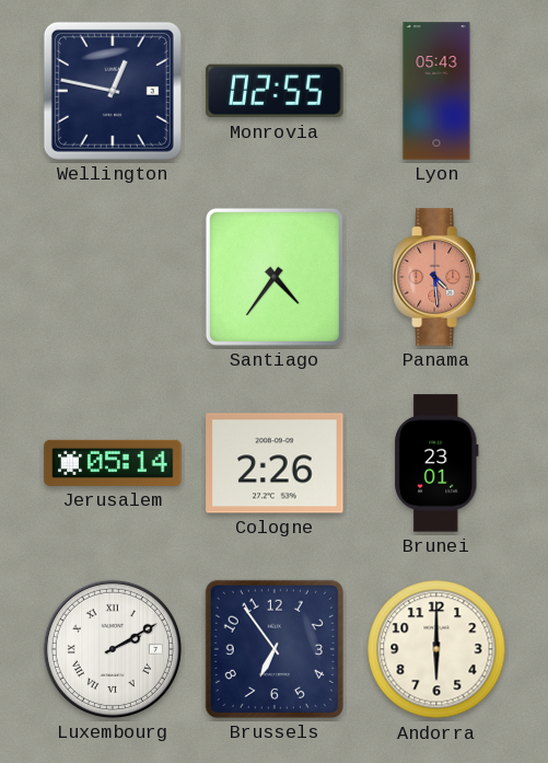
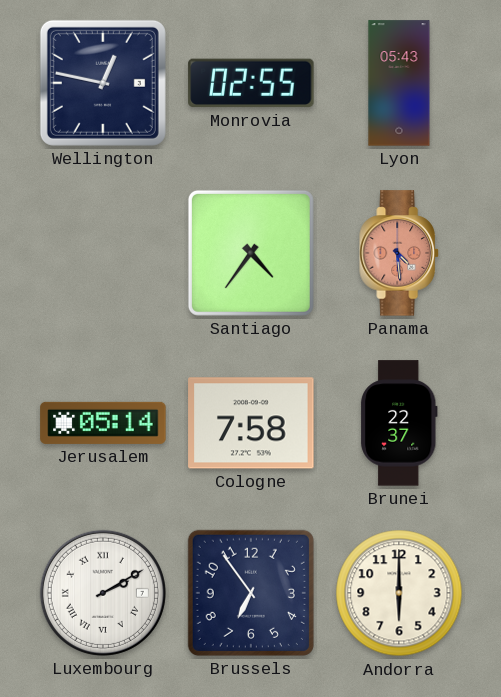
Cologne: 2:26 -> 7:58 (251, 423)
Brunei: 23:01 -> 22:37 (400, 423)
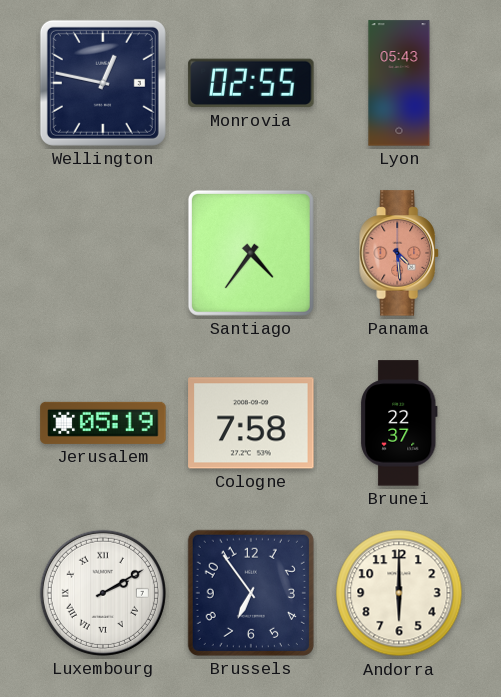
Jerusalem: 05:14 -> 05:19 (103, 423)
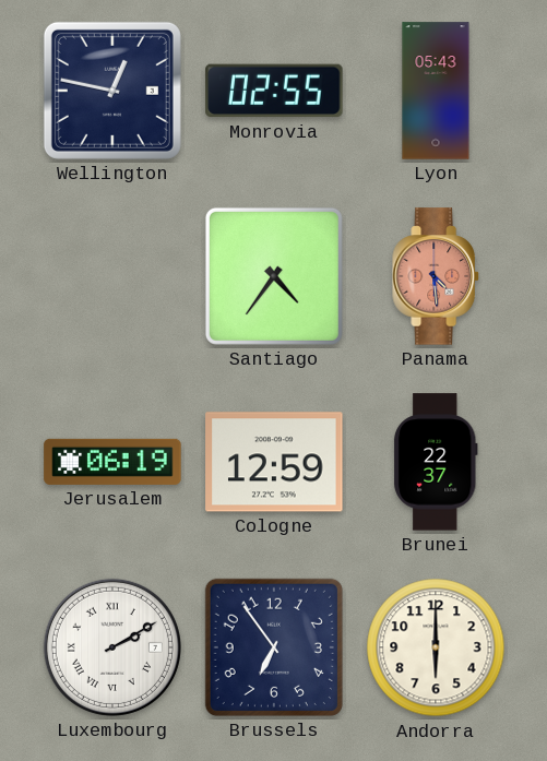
Jerusalem: 05:19 -> 06:19 (112, 462)
Cologne: 7:58 -> 12:59 (274, 462)
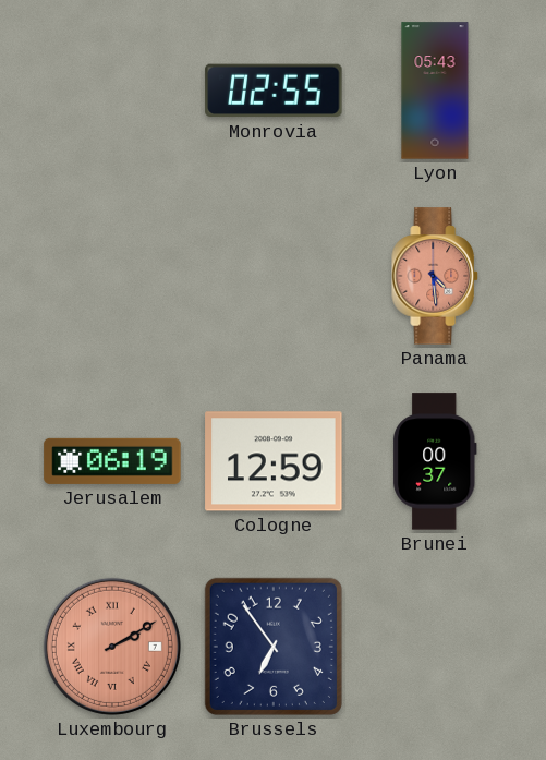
Wellington: 12:47 -> none (112, 91)
Santiago: 4:36 -> none (274, 276)
Brunei: 22:37 -> 00:37 (436, 461)
Luxembourg dial: white -> salmon (112, 647)
Andorra: 6:00 -> none (436, 647)
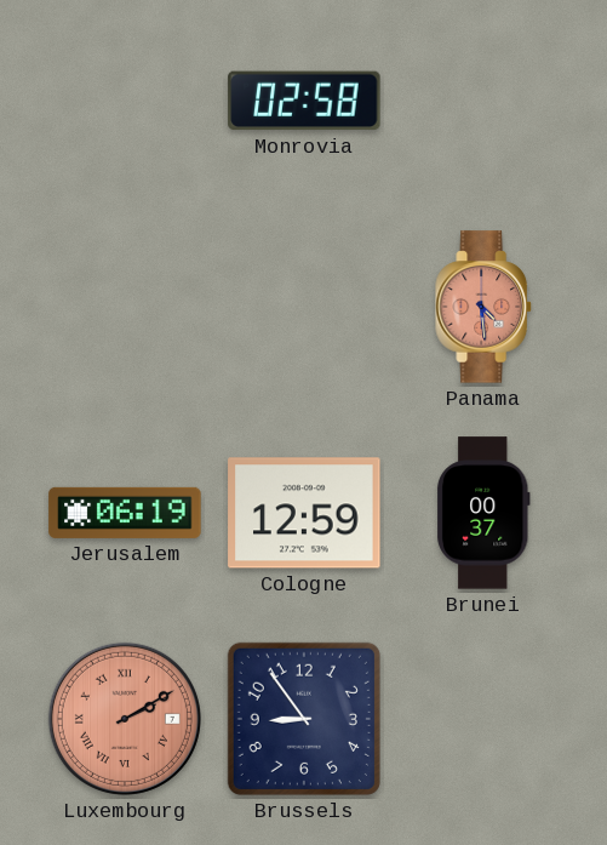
Monrovia: 02:55 -> 02:58 (304, 101)
Lyon: 05:43 -> none (435, 91)
Brussels: 6:54 -> 8:54 (304, 719)
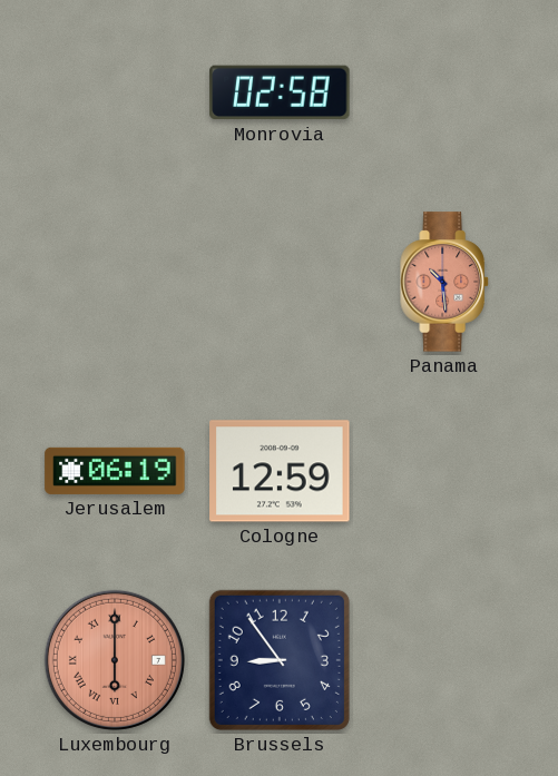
Panama: 4:29 -> 10:29 (444, 282)
Brunei: 00:37 -> none (485, 513)
Luxembourg: 2:10 -> 6:00 (115, 660)
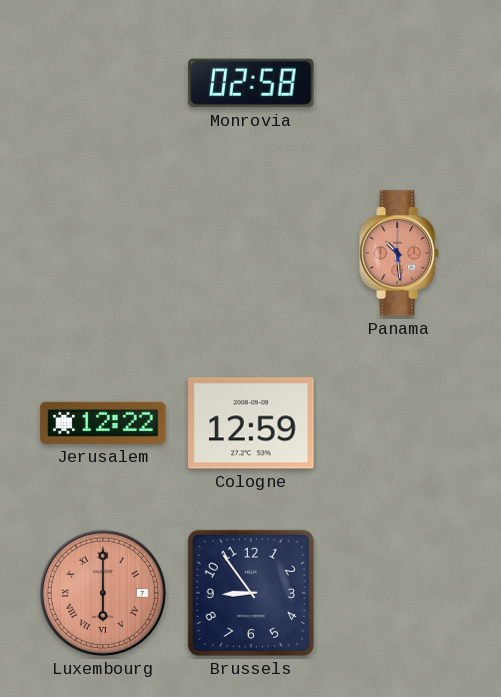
Jerusalem: 06:19 -> 12:22 (103, 423)
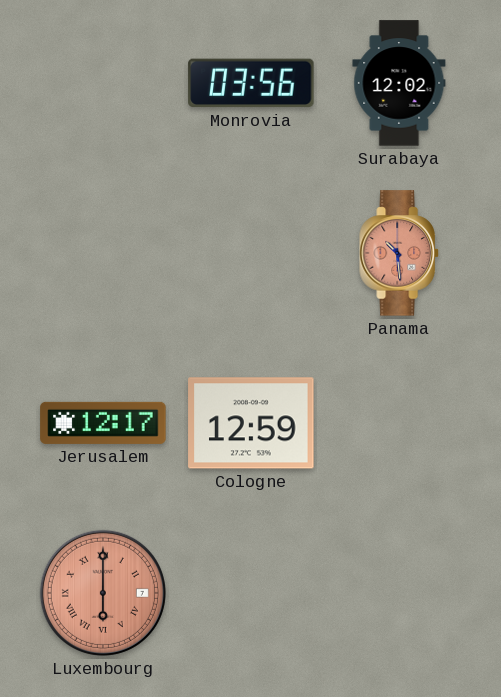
Monrovia: 02:58 -> 03:56 (251, 83)
Surabaya: none -> 12:02 (399, 83)
Jerusalem: 12:22 -> 12:17 (103, 423)
Brussels: 8:54 -> none (251, 593)
